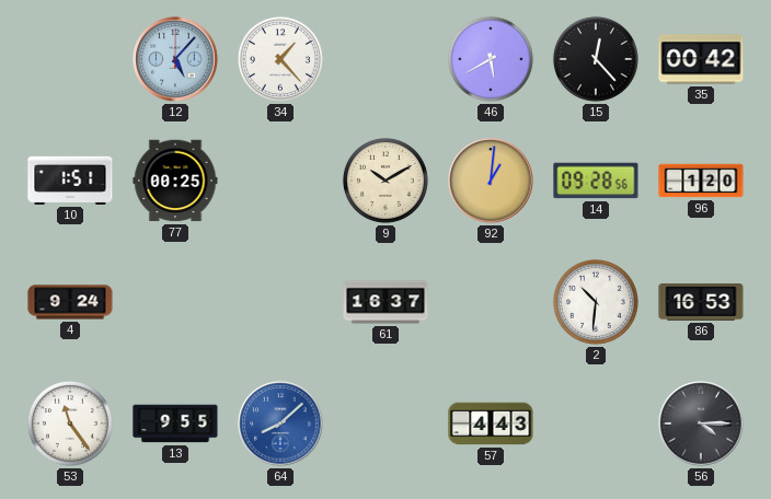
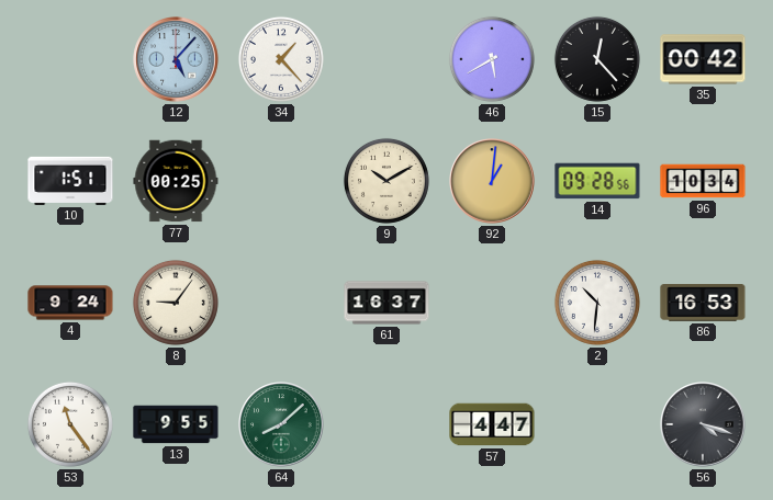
96: 1:20 -> 10:34 (703, 181)
8: none -> 9:06 (176, 303)
64 dial: blue -> green (281, 424)
57: 4:43 -> 4:47 (492, 424)
56: 4:15 -> 4:18 (703, 424)
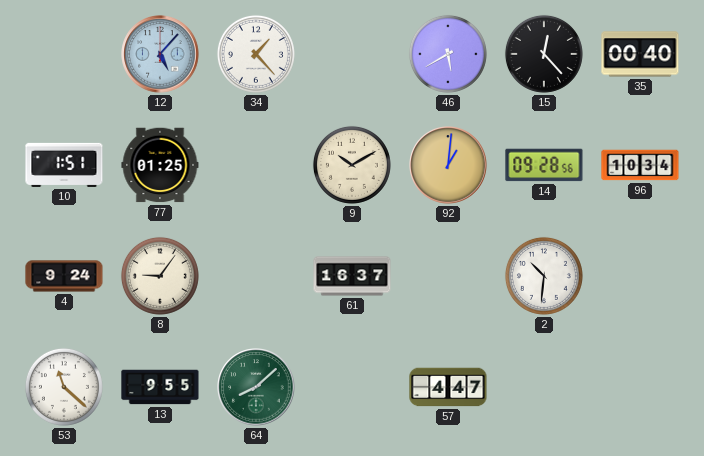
35: 00:42 -> 00:40 (640, 54)
77: 00:25 -> 01:25 (160, 165)
86: 16:53 -> none (703, 304)
53: 11:24 -> 11:22 (64, 387)
56: 4:18 -> none (703, 424)
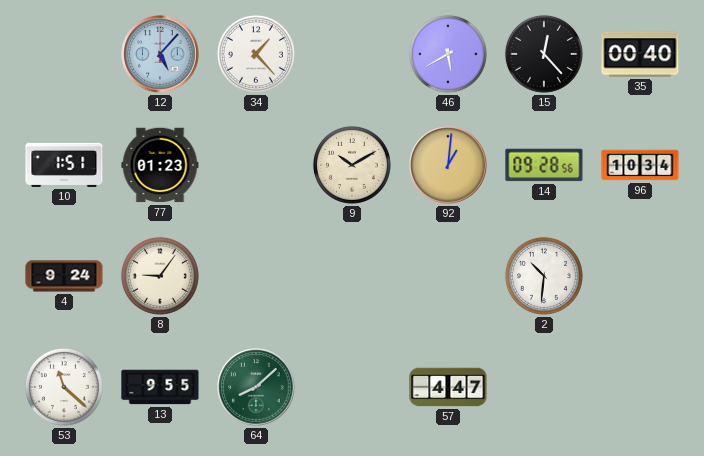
77: 01:25 -> 01:23 (160, 165)
61: 16:37 -> none (352, 276)
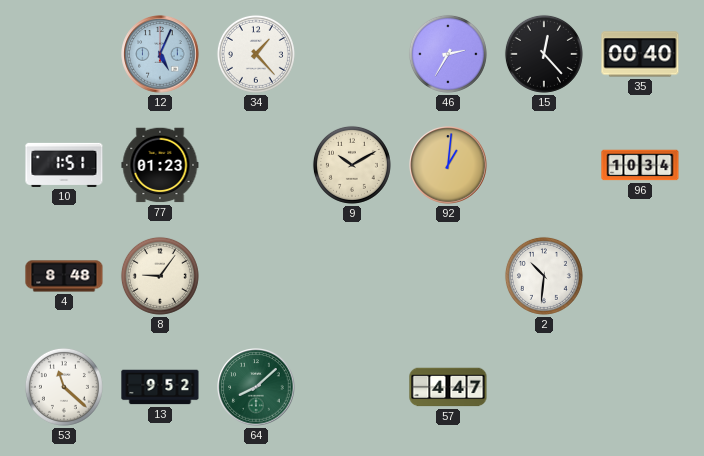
12: 5:07 -> 5:04 (160, 54)
46: 5:40 -> 2:35 (448, 54)
14: 09:28 -> none (544, 165)
4: 9:24 -> 8:48 (64, 276)
13: 9:55 -> 9:52 (160, 387)
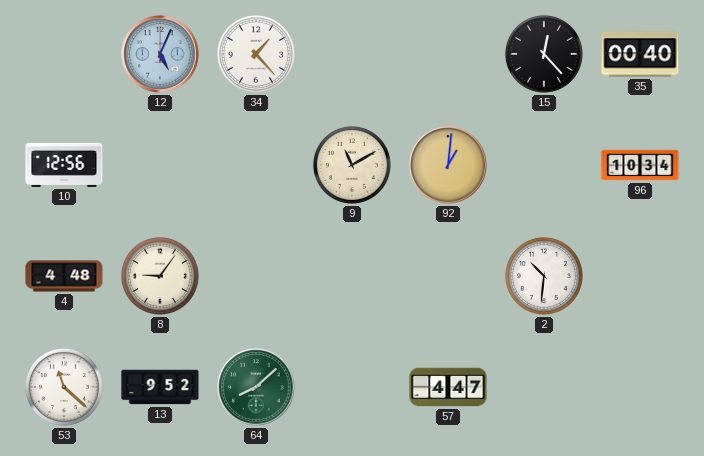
46: 2:35 -> none (448, 54)
10: 1:51 -> 12:56 (64, 165)
77: 01:23 -> none (160, 165)
9: 10:10 -> 11:10 (352, 165)
4: 8:48 -> 4:48 (64, 276)
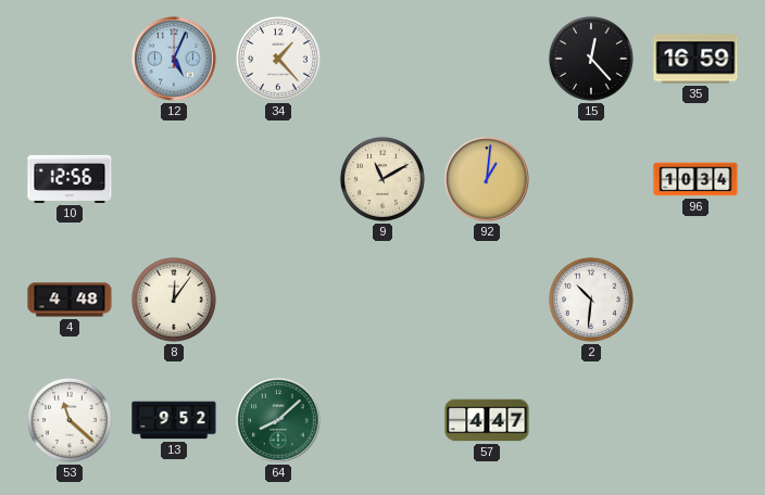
35: 00:40 -> 16:59 (695, 59)
8: 9:06 -> 12:06 (174, 300)
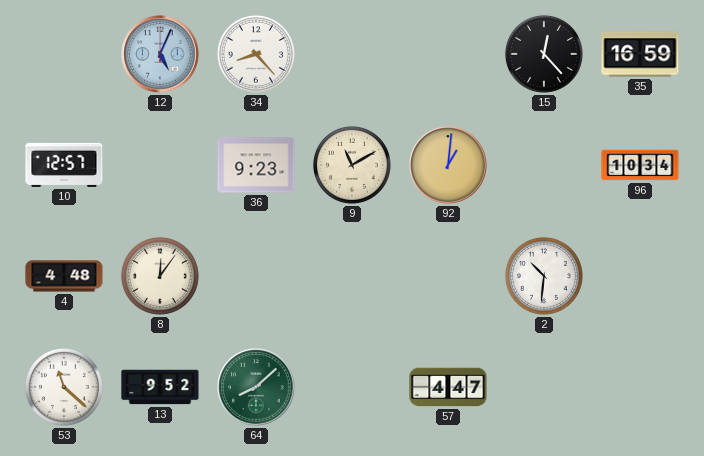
34: 1:23 -> 8:23 (256, 54)
10: 12:56 -> 12:57 (64, 165)
36: none -> 9:23 (256, 165)
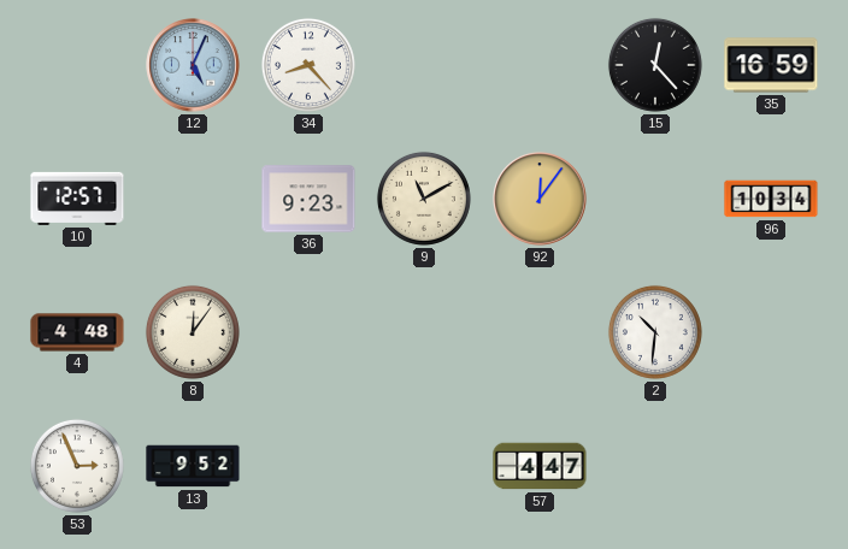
92: 1:01 -> 12:06 (540, 199)
53: 11:22 -> 2:56 (77, 466)
64: 8:08 -> none (256, 387)
